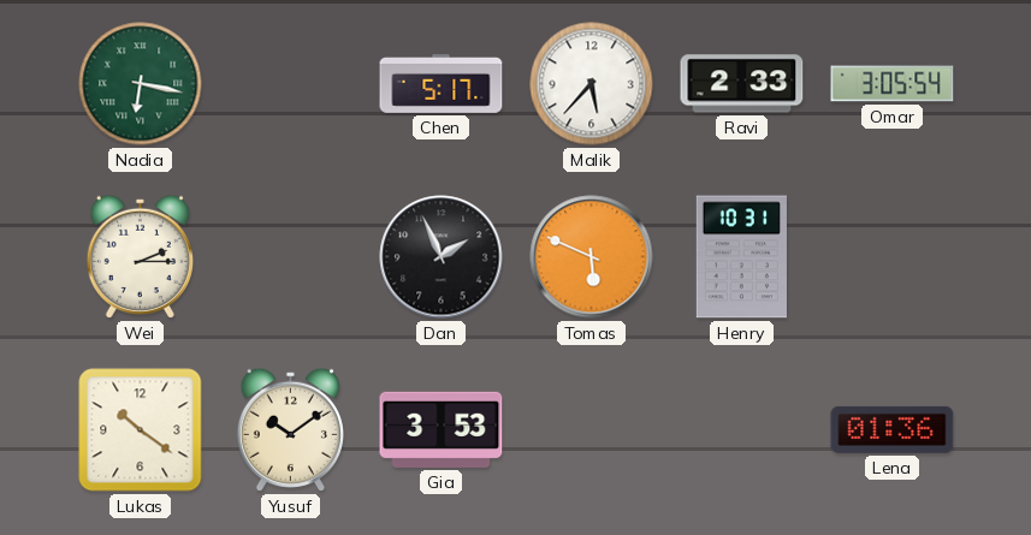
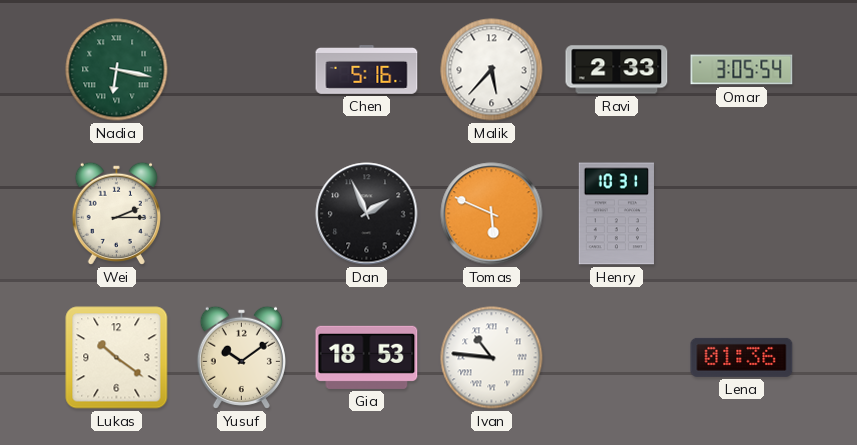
Chen: 5:17 -> 5:16 (367, 70)
Gia: 3:53 -> 18:53 (367, 357)
Ivan: none -> 10:46 (492, 358)
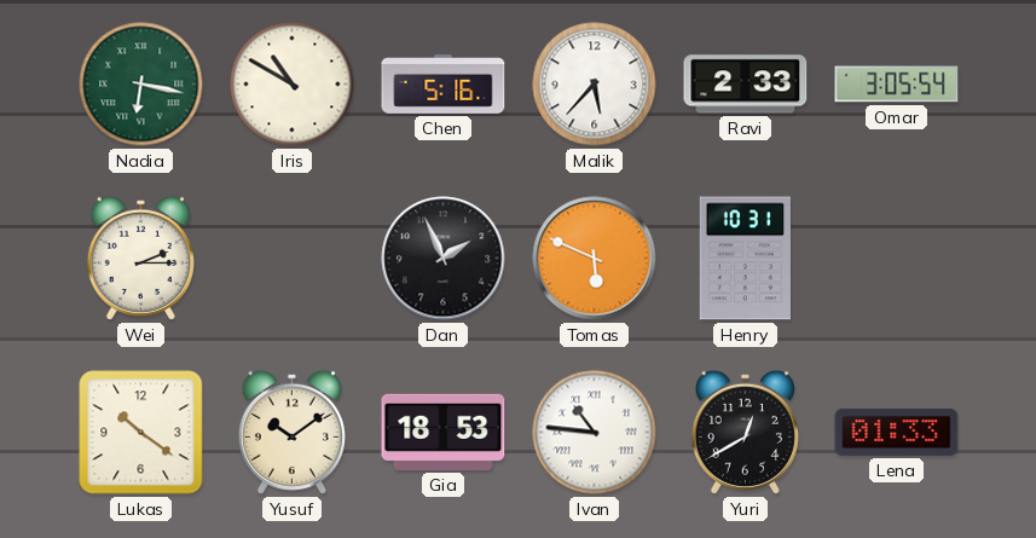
Iris: none -> 10:50 (293, 85)
Yuri: none -> 12:40 (745, 432)
Lena: 01:36 -> 01:33 (897, 432)
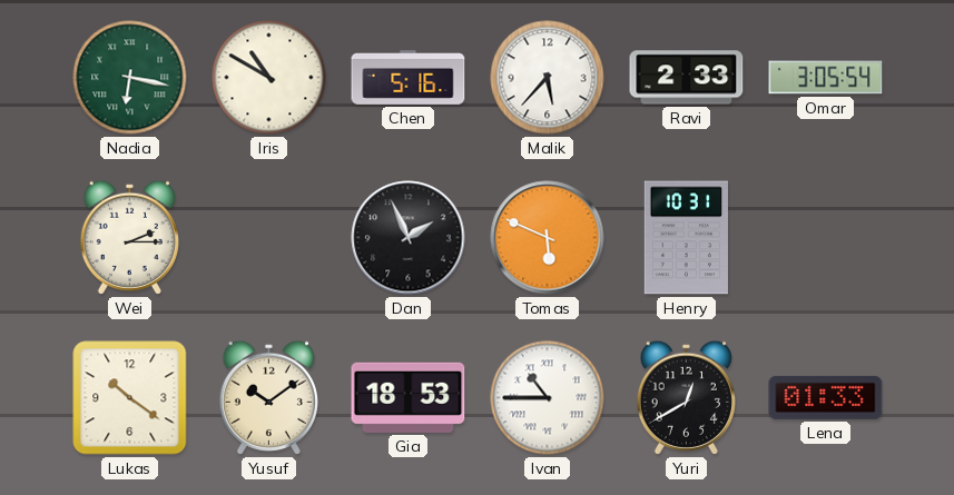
Ivan: 10:46 -> 10:45 (548, 398)
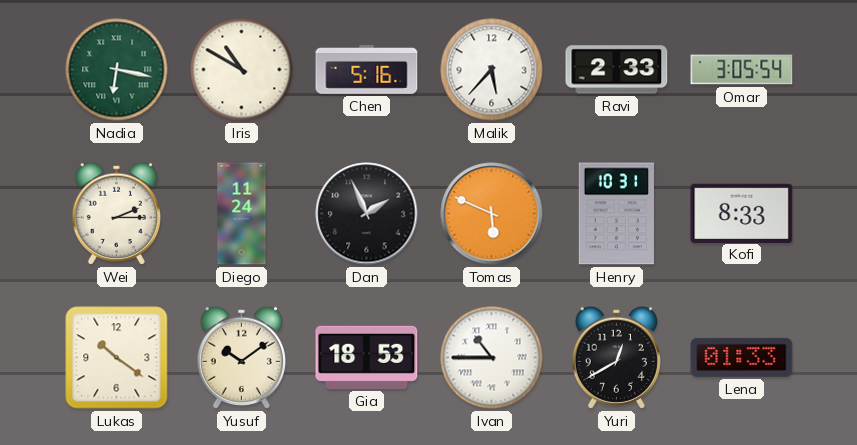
Diego: none -> 11:24 (242, 214)
Kofi: none -> 8:33 (742, 213)
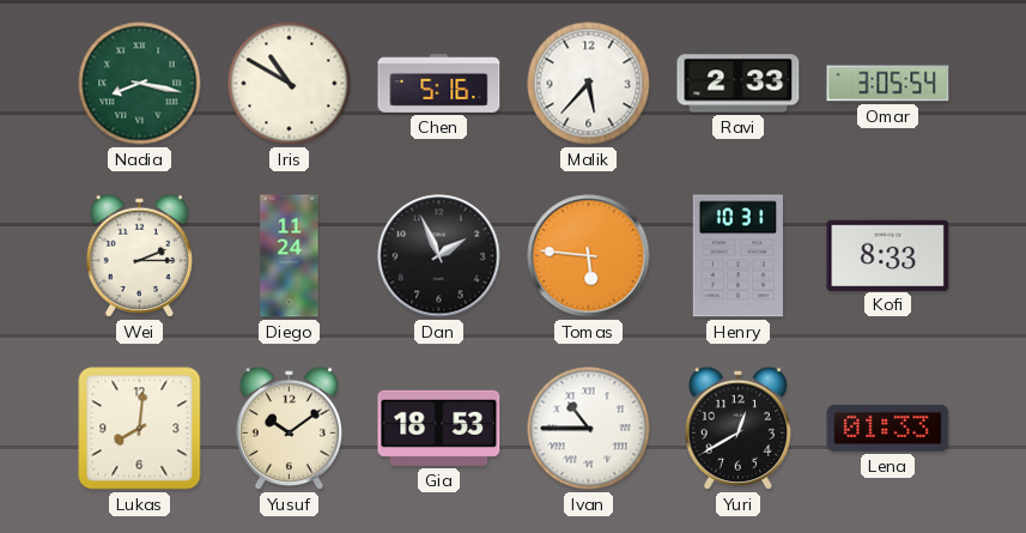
Nadia: 6:17 -> 8:17 (140, 84)
Tomas: 5:49 -> 5:46 (589, 256)
Lukas: 10:21 -> 8:01 (140, 429)
